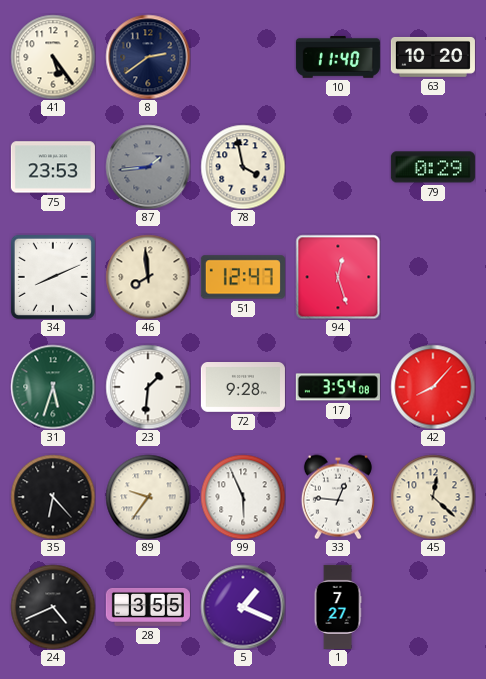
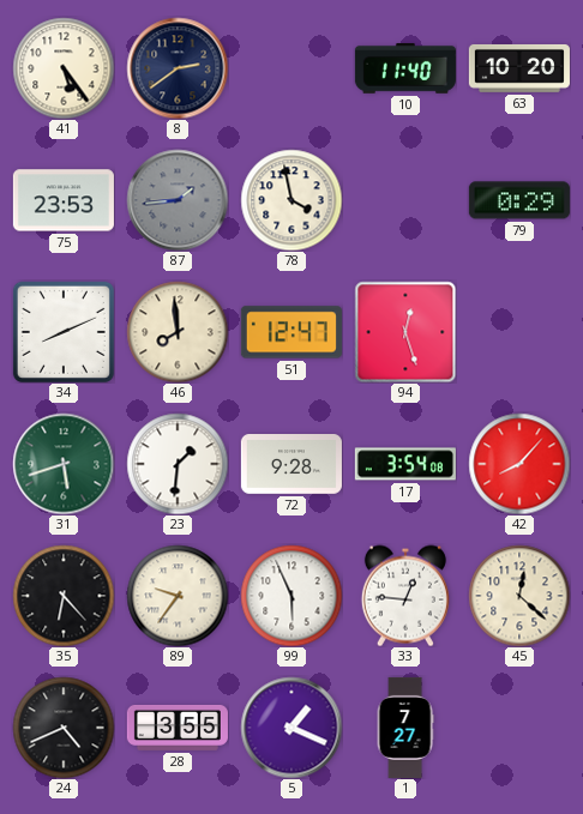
31: 5:33 -> 5:42 (64, 464)
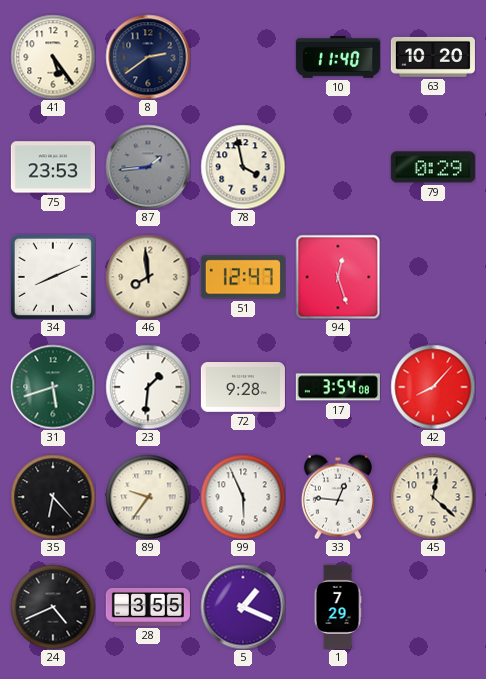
1: 7:27 -> 7:29 (338, 607)
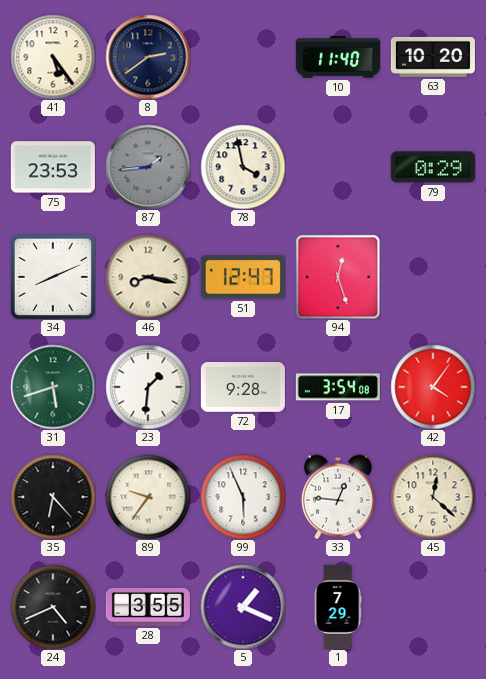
46: 7:59 -> 8:17 (148, 277)
42: 8:07 -> 4:06 (433, 387)
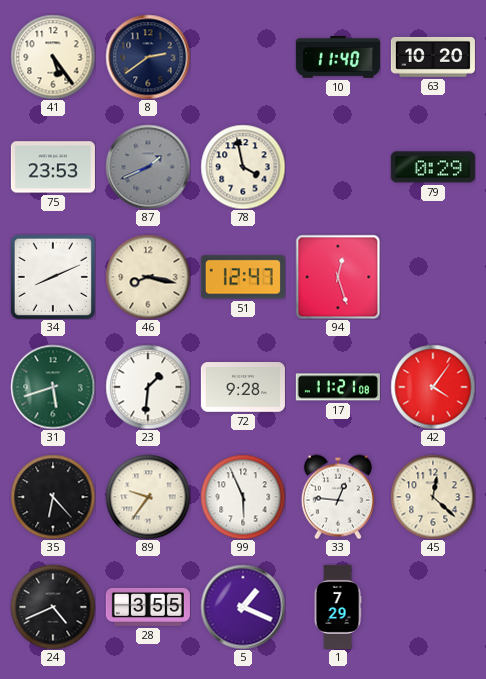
87: 1:44 -> 1:41 (148, 167)
17: 3:54 -> 11:21 (338, 387)
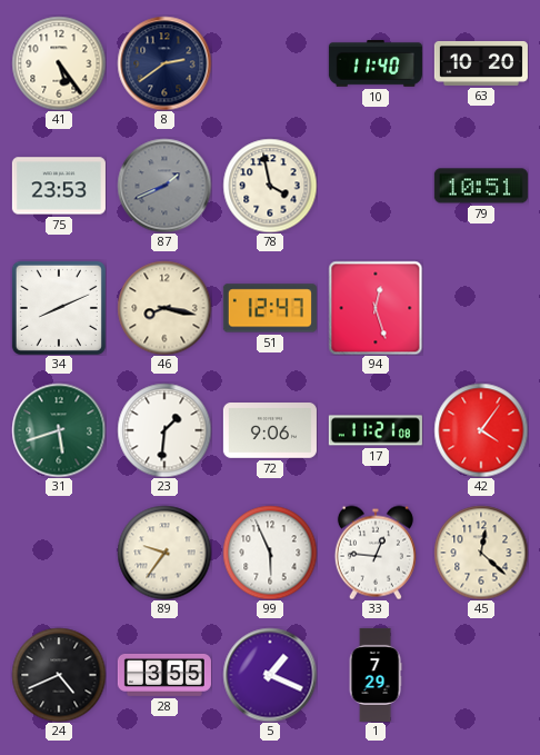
79: 0:29 -> 10:51 (481, 186)
72: 9:28 -> 9:06 (270, 431)
35: 6:23 -> none (53, 497)
